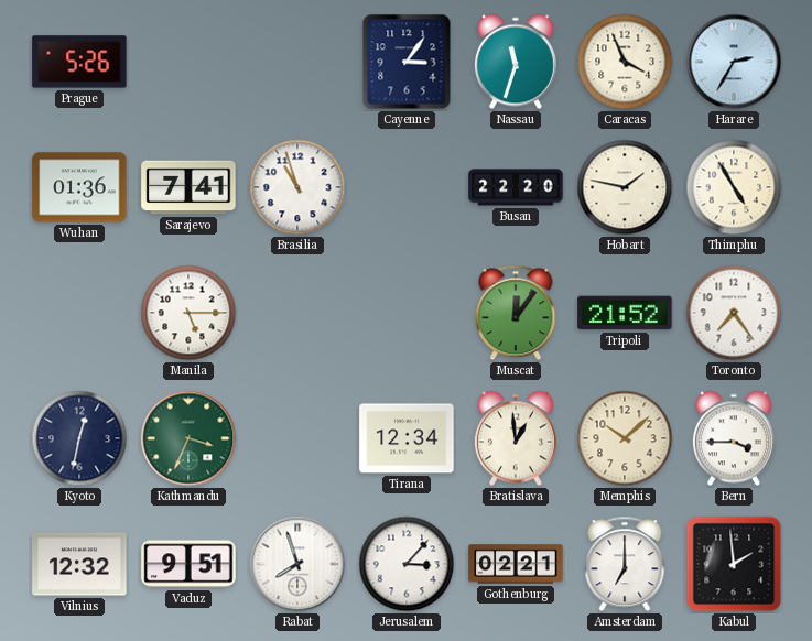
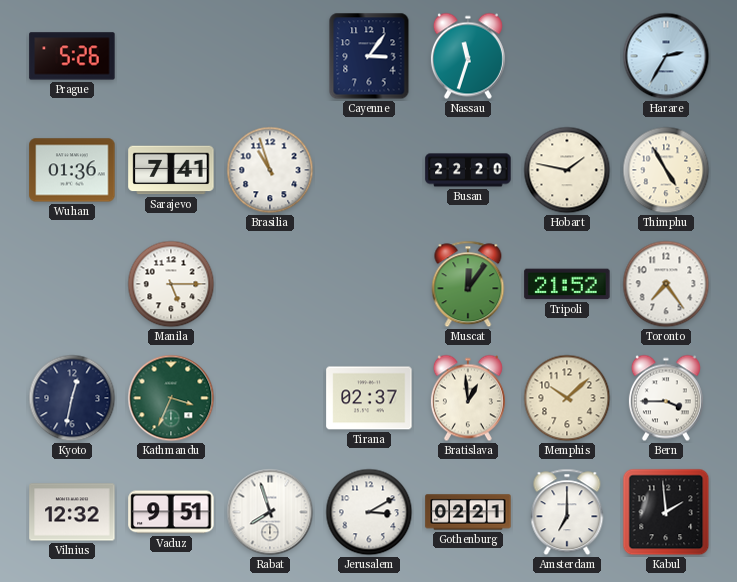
Caracas: 3:56 -> none (625, 62)
Tirana: 12:34 -> 02:37 (369, 398)
Jerusalem: 3:07 -> 3:10 (369, 512)
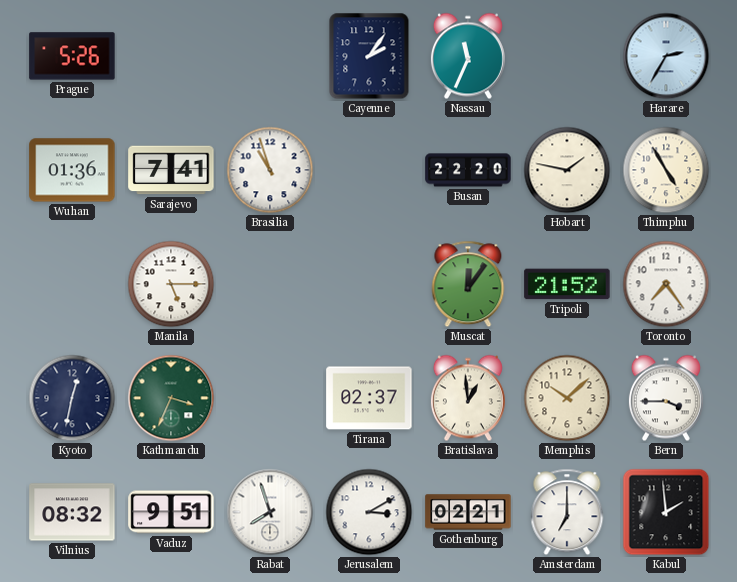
Cayenne: 3:06 -> 2:06 (369, 56)
Nassau: 11:33 -> 11:34 (468, 56)
Vilnius: 12:32 -> 08:32 (72, 512)
